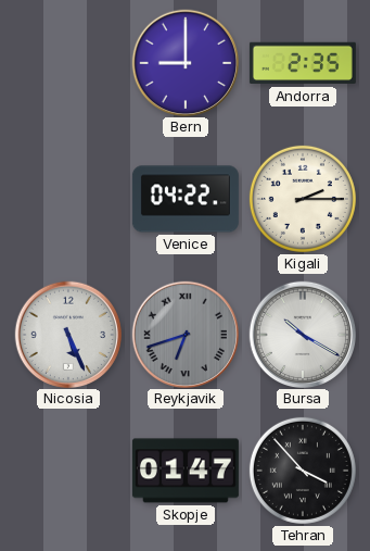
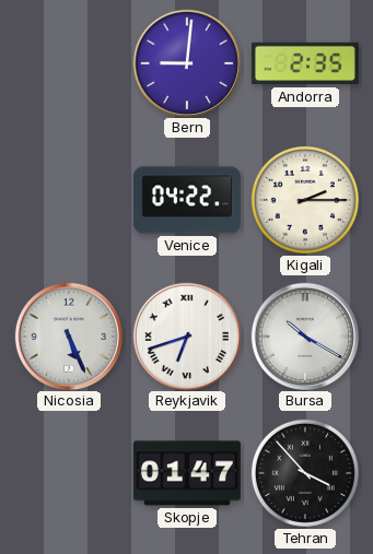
Bern: 9:00 -> 9:01 (186, 62)
Reykjavik dial: grey -> white (186, 335)
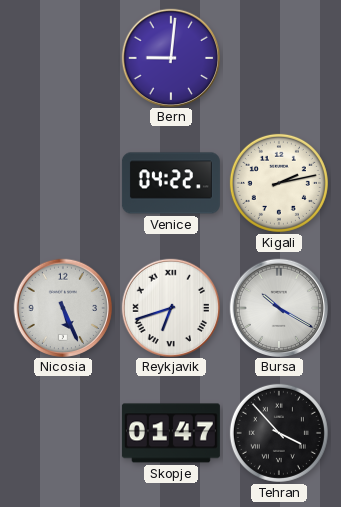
Andorra: 2:35 -> none (305, 63)
Kigali: 2:15 -> 2:13 (279, 183)
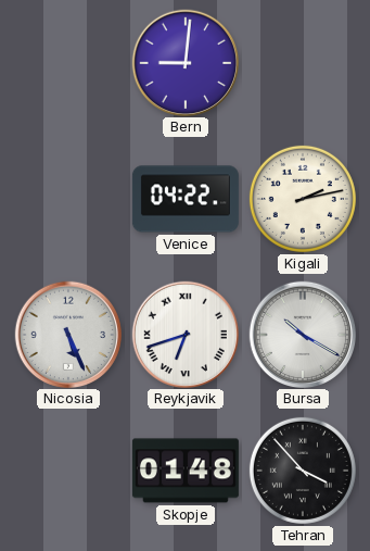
Skopje: 01:47 -> 01:48 (186, 471)
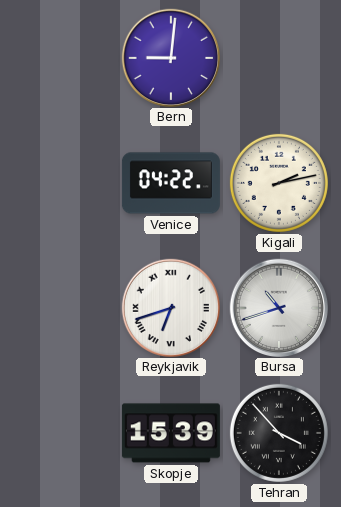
Nicosia: 5:26 -> none (67, 334)
Bursa: 10:20 -> 10:42 (278, 307)
Skopje: 01:48 -> 15:39 (171, 433)
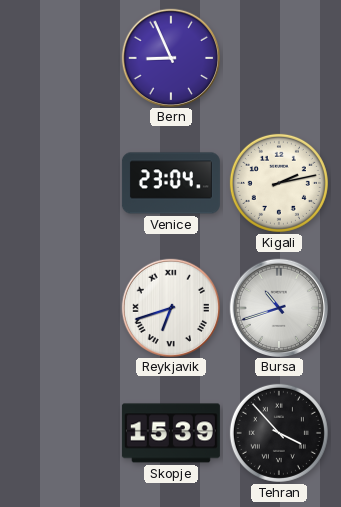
Bern: 9:01 -> 8:56 (170, 57)
Venice: 04:22 -> 23:04 (171, 183)
